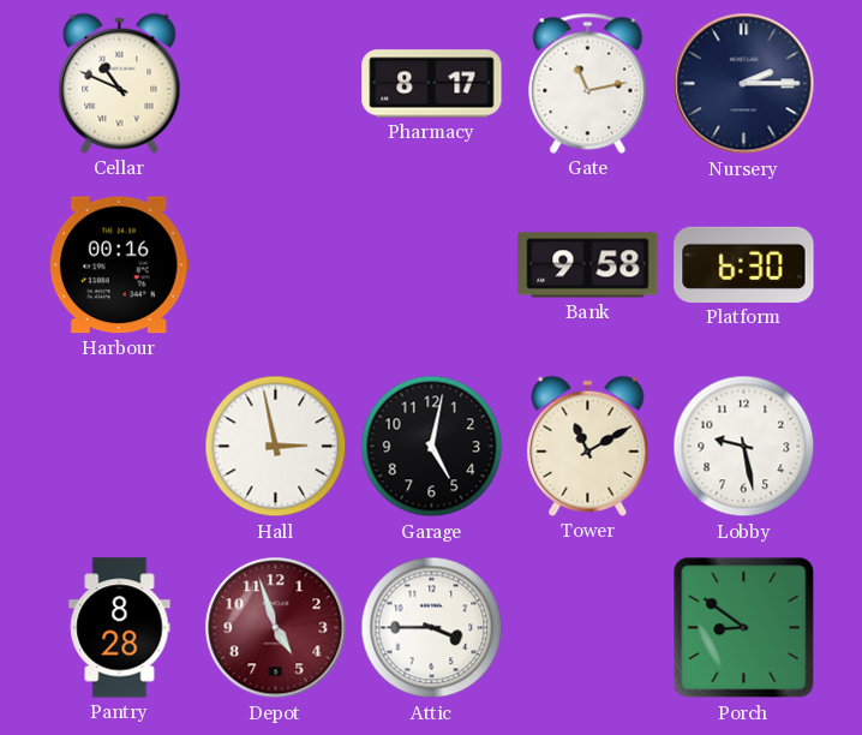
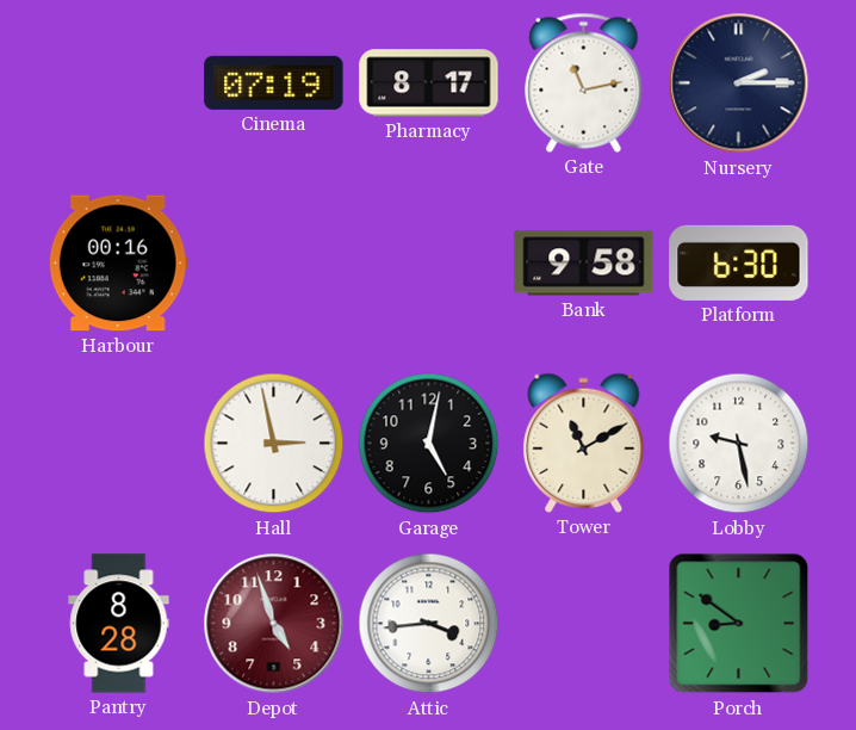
Cellar: 10:49 -> none (120, 83)
Cinema: none -> 07:19 (274, 82)
Attic: 3:45 -> 3:44 (429, 624)
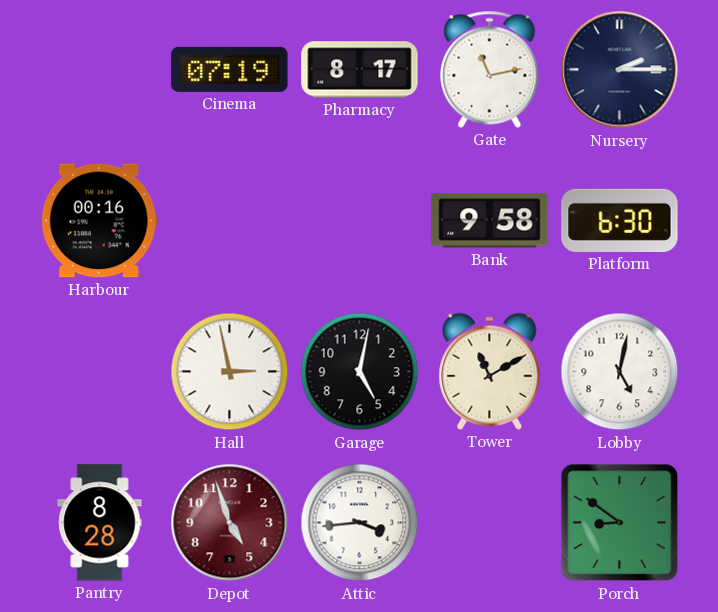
Lobby: 9:28 -> 5:02 (620, 372)
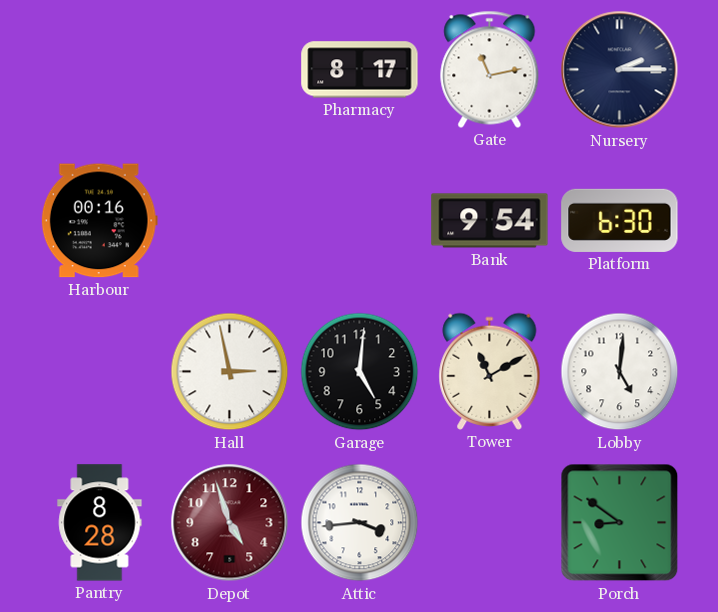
Cinema: 07:19 -> none (230, 69)
Bank: 9:58 -> 9:54 (490, 221)
Garage: 5:02 -> 5:01 (360, 372)
Lobby: 5:02 -> 5:01 (620, 372)
